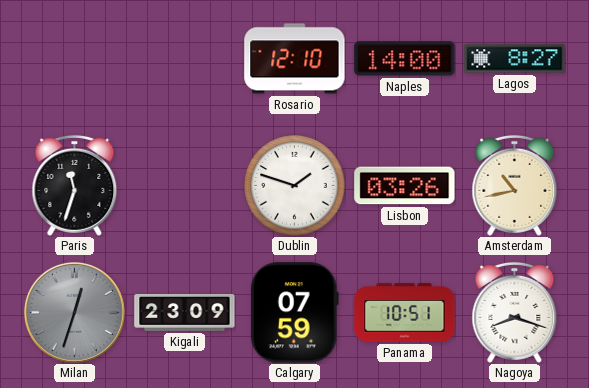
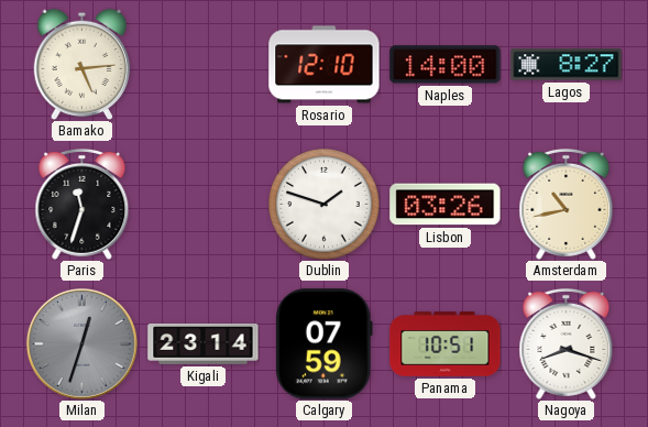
Bamako: none -> 5:14 (83, 64)
Kigali: 23:09 -> 23:14 (204, 344)
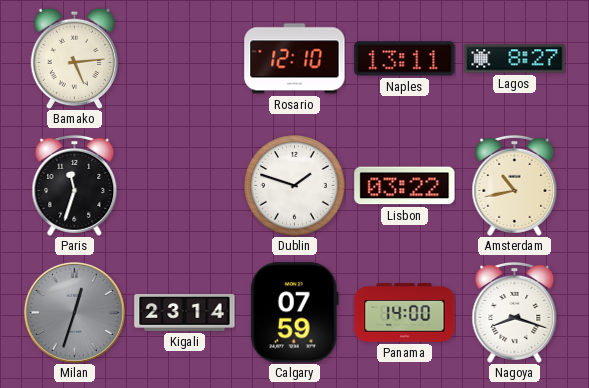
Naples: 14:00 -> 13:11 (405, 59)
Lisbon: 03:26 -> 03:22 (405, 186)
Panama: 10:51 -> 14:00 (405, 313)
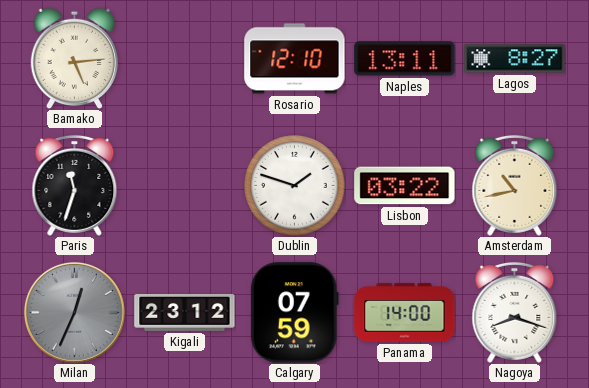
Milan: 12:33 -> 12:34 (74, 312)
Kigali: 23:14 -> 23:12 (185, 313)
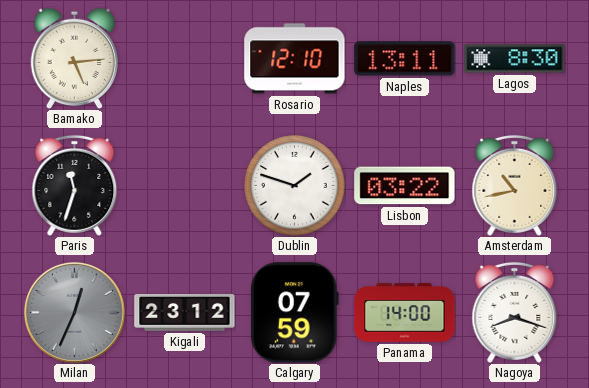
Lagos: 8:27 -> 8:30 (515, 59)
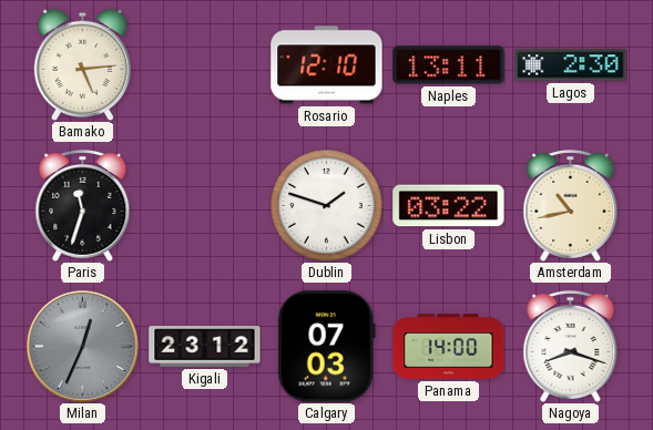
Lagos: 8:30 -> 2:30 (571, 65)
Calgary: 07:59 -> 07:03 (326, 347)
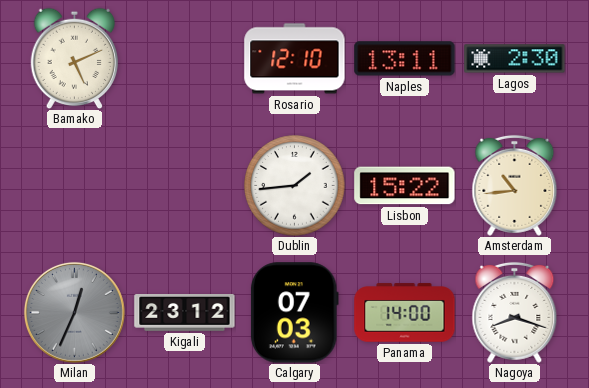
Bamako: 5:14 -> 5:11 (75, 58)
Paris: 11:33 -> none (83, 205)
Dublin: 1:48 -> 1:44 (295, 186)
Lisbon: 03:22 -> 15:22 (405, 186)
Amsterdam: 10:43 -> 10:44 (515, 185)
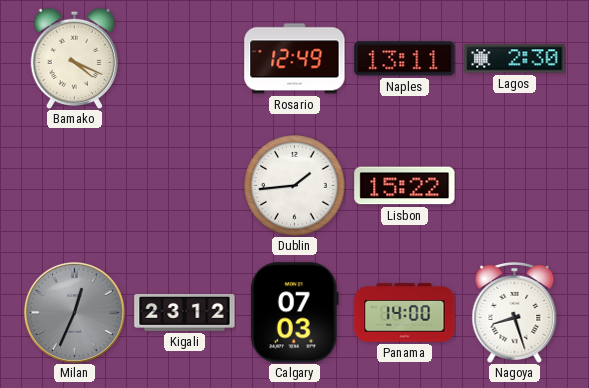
Bamako: 5:11 -> 4:19 (75, 58)
Rosario: 12:10 -> 12:49 (295, 59)
Amsterdam: 10:44 -> none (515, 185)
Nagoya: 8:18 -> 8:27 (515, 312)
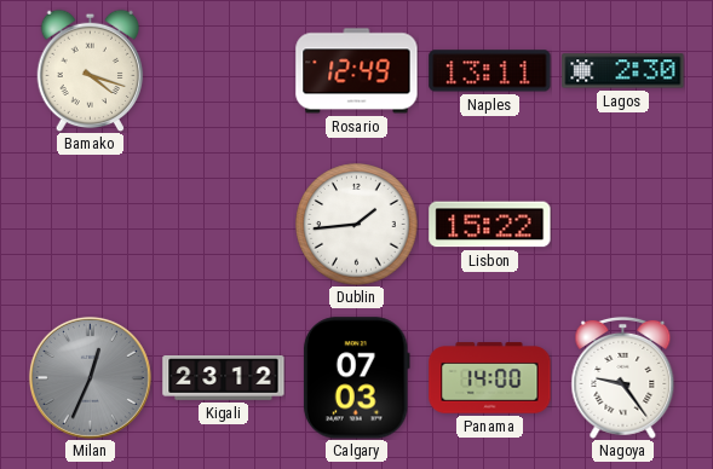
Bamako: 4:19 -> 4:18 (91, 70)
Nagoya: 8:27 -> 9:24 (623, 377)
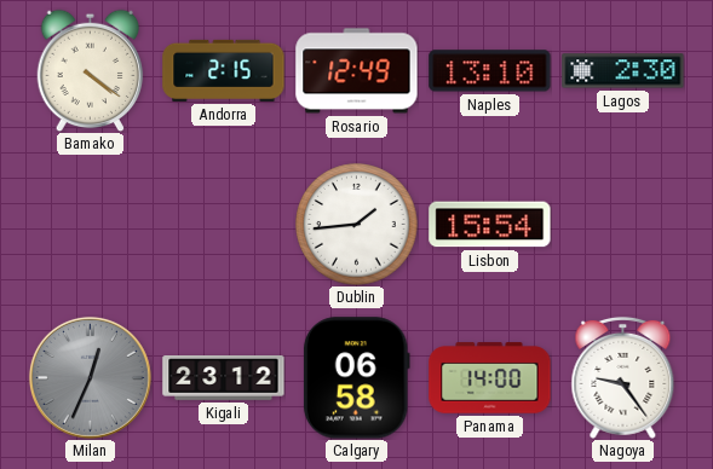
Bamako: 4:18 -> 4:21 (91, 70)
Andorra: none -> 2:15 (224, 70)
Naples: 13:11 -> 13:10 (490, 71)
Lisbon: 15:22 -> 15:54 (490, 225)
Calgary: 07:03 -> 06:58 (356, 378)
